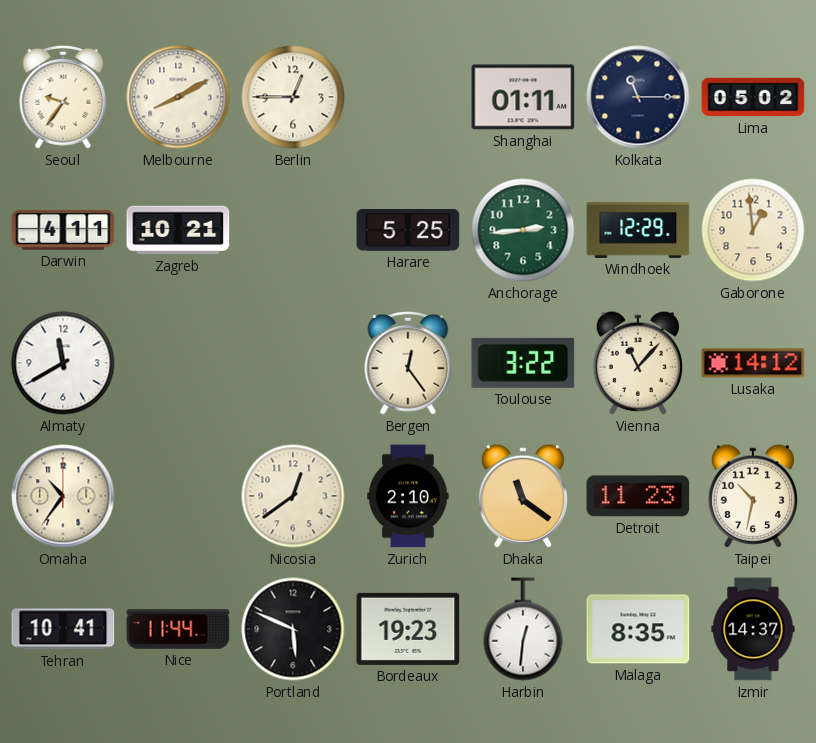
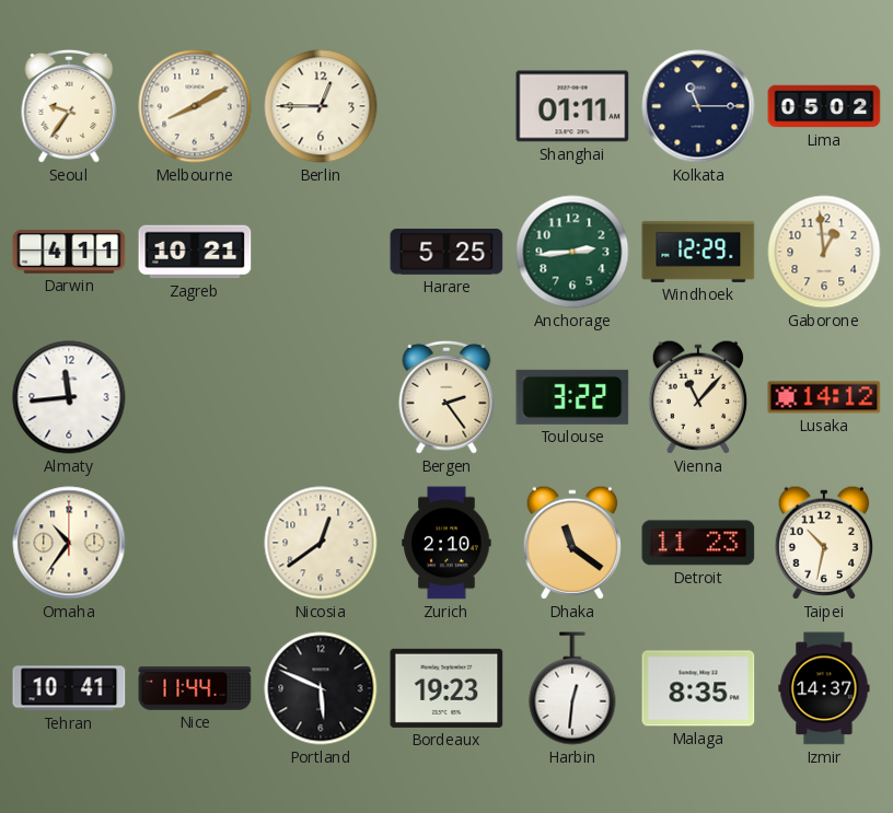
Almaty: 11:40 -> 11:44 (69, 397)
Bergen: 12:24 -> 2:24 (447, 397)
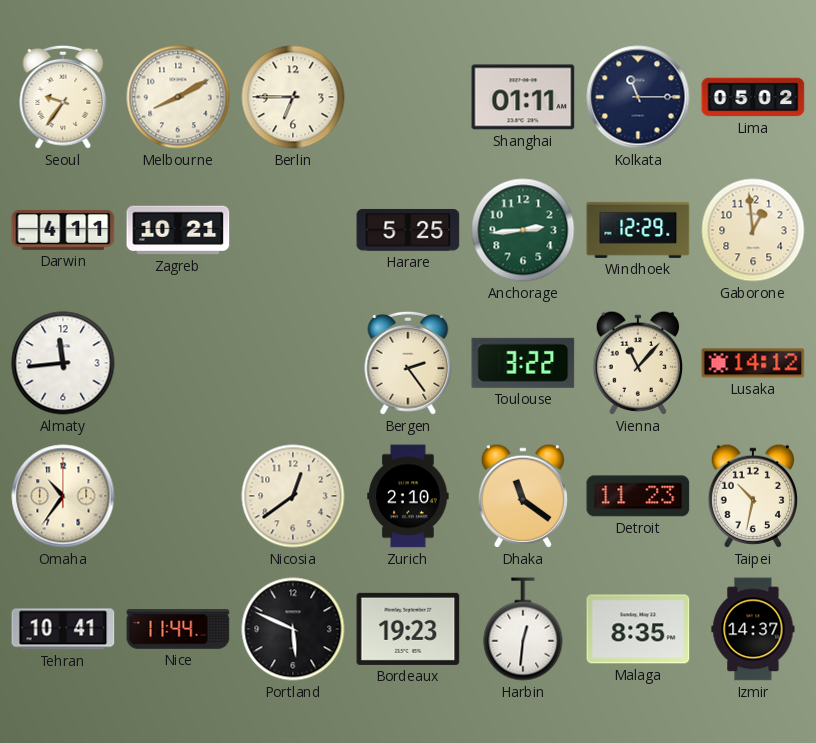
Berlin: 12:45 -> 6:45 (293, 97)
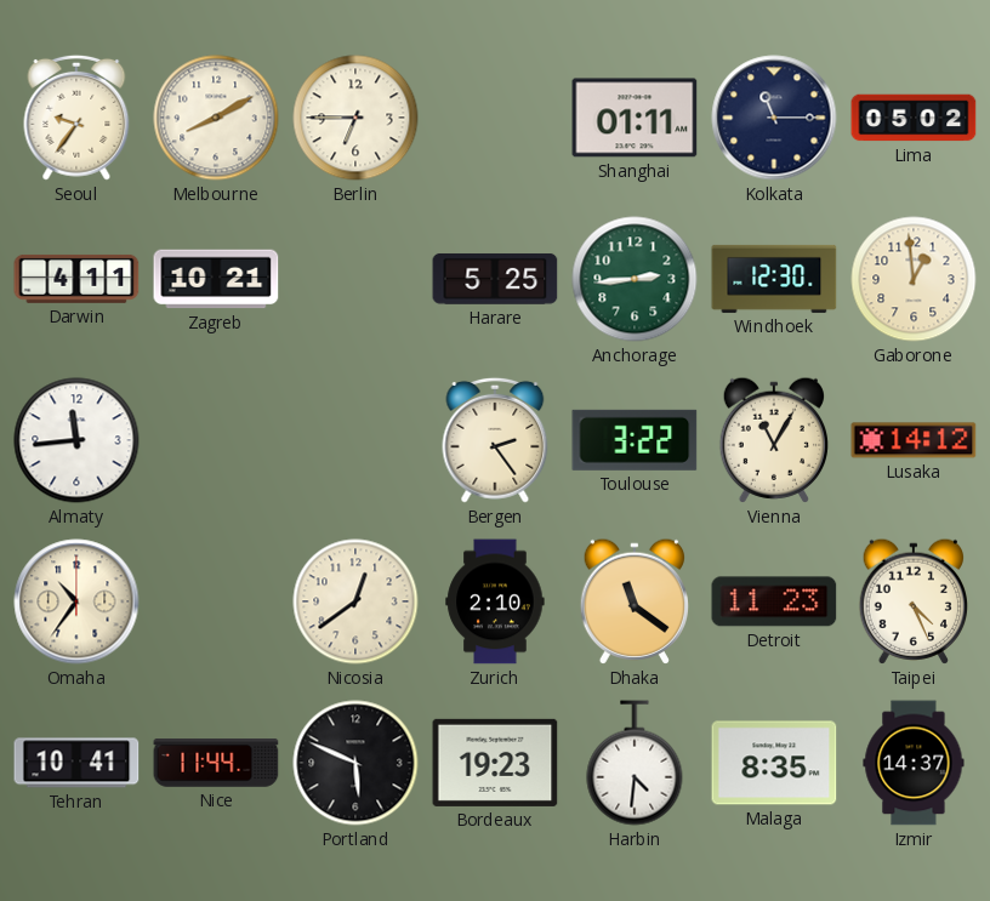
Windhoek: 12:29 -> 12:30 (774, 279)
Vienna: 11:07 -> 11:05 (773, 440)
Taipei: 10:32 -> 4:26 (912, 601)
Harbin: 12:31 -> 4:31 (635, 763)
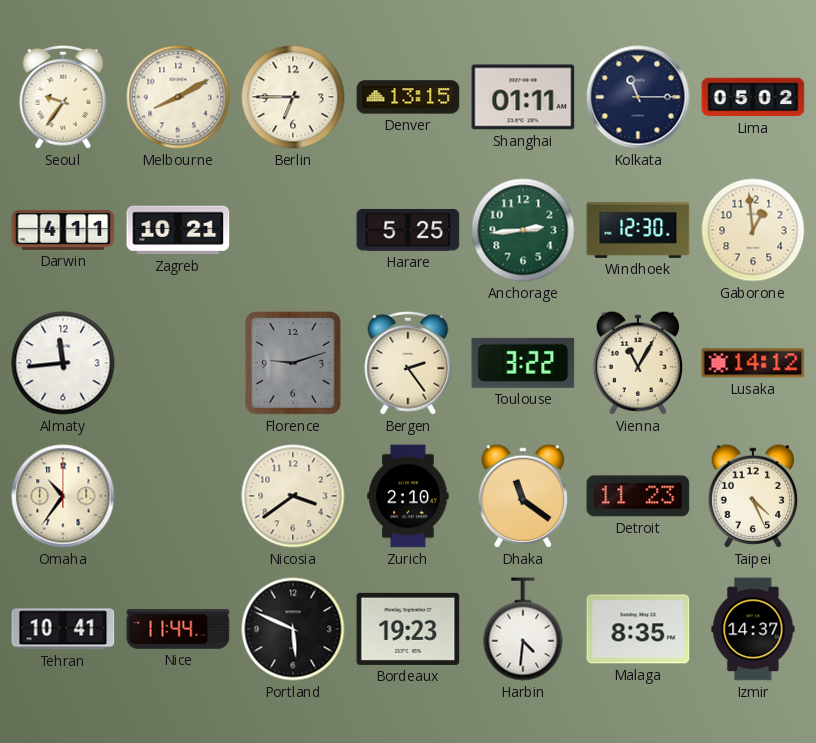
Denver: none -> 13:15 (408, 97)
Florence: none -> 9:12 (294, 364)
Nicosia: 12:39 -> 3:39 (293, 496)
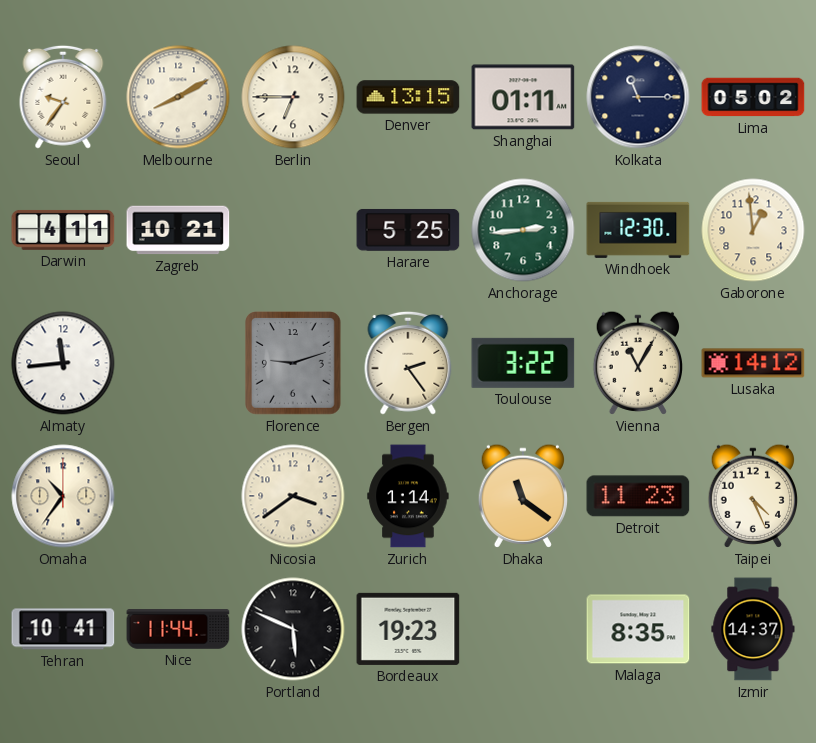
Zurich: 2:10 -> 1:14 (408, 496)
Harbin: 4:31 -> none (523, 629)
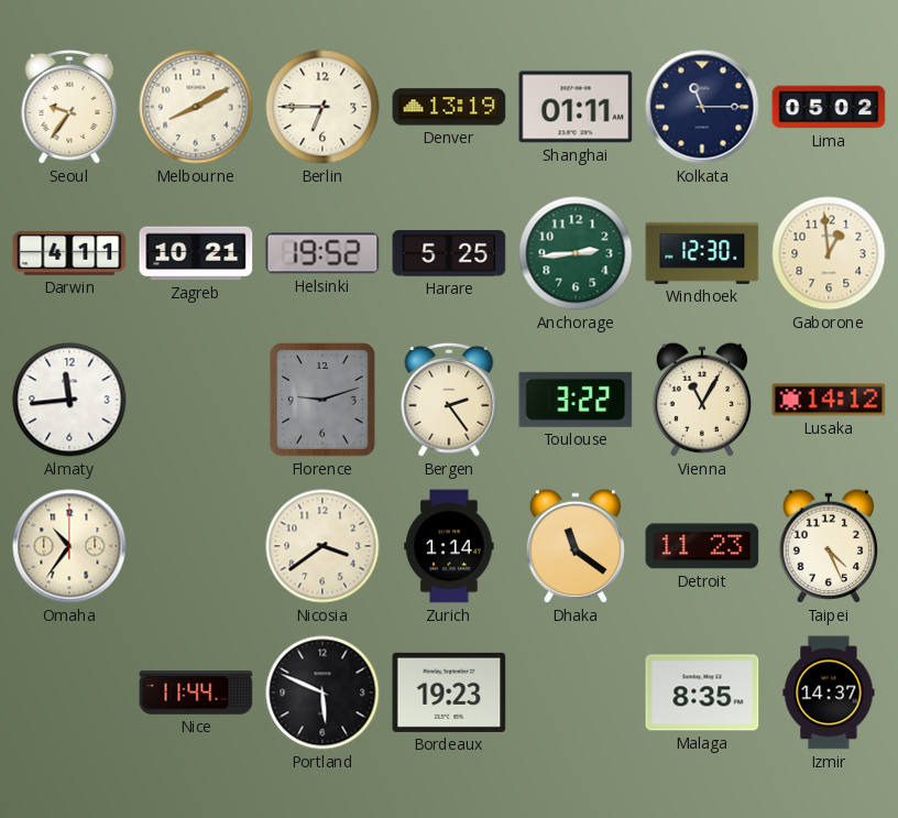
Denver: 13:15 -> 13:19 (449, 107)
Helsinki: none -> 19:52 (322, 253)
Tehran: 10:41 -> none (63, 629)
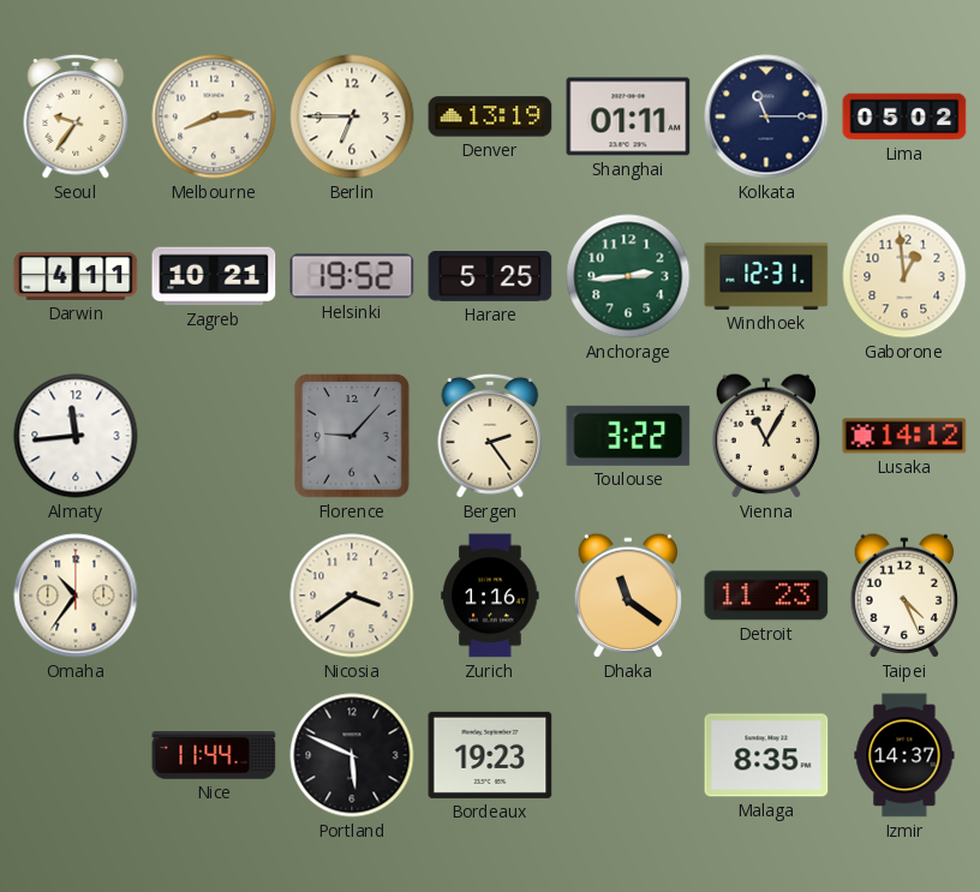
Melbourne: 8:10 -> 8:14 (214, 116)
Windhoek: 12:30 -> 12:31 (766, 276)
Florence: 9:12 -> 9:07 (353, 437)
Zurich: 1:14 -> 1:16 (490, 595)
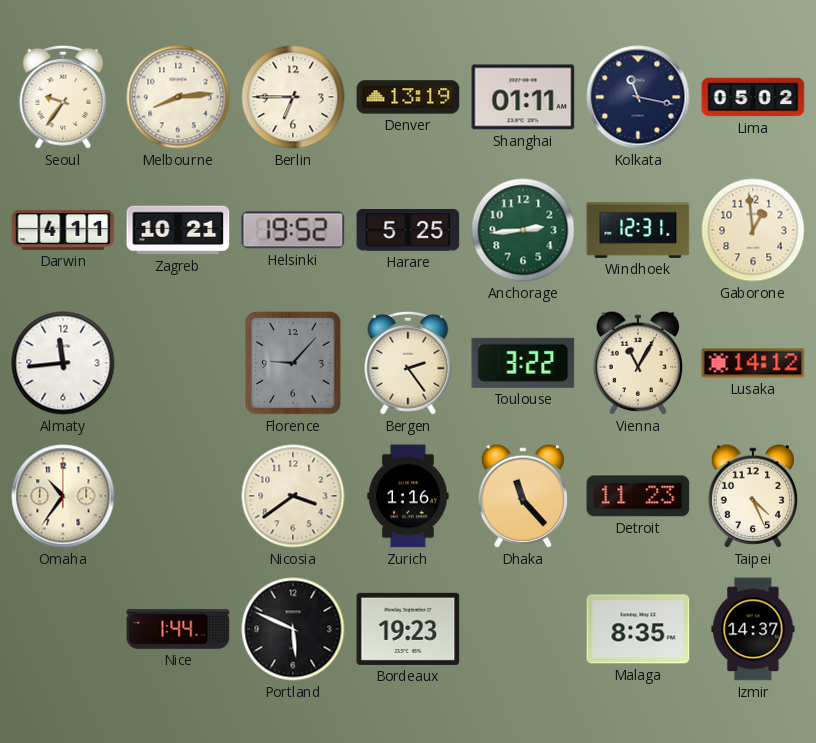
Kolkata: 11:15 -> 11:17 (638, 97)
Dhaka: 11:21 -> 11:23 (522, 496)
Nice: 11:44 -> 1:44 (178, 629)
